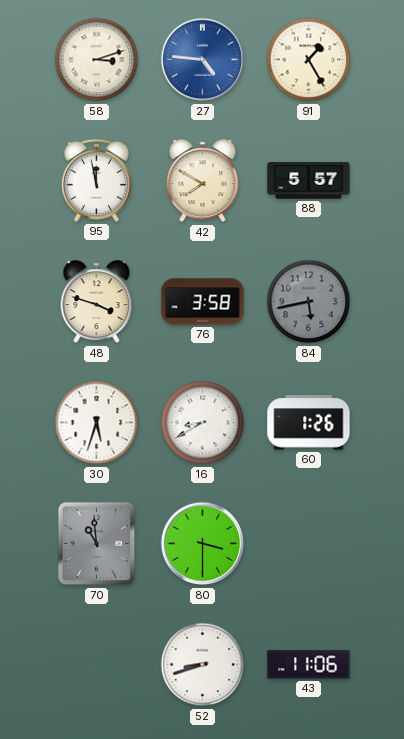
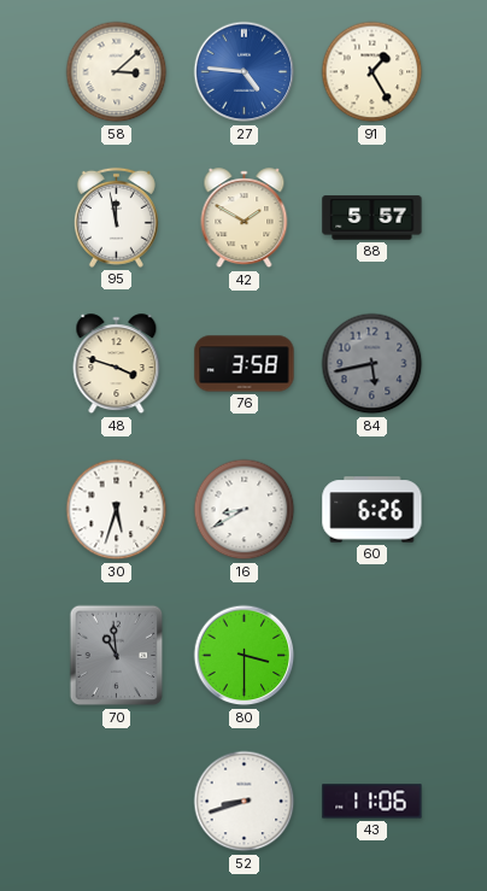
58: 3:12 -> 3:08 (117, 72)
42: 7:50 -> 1:50 (245, 218)
60: 1:26 -> 6:26 (372, 510)
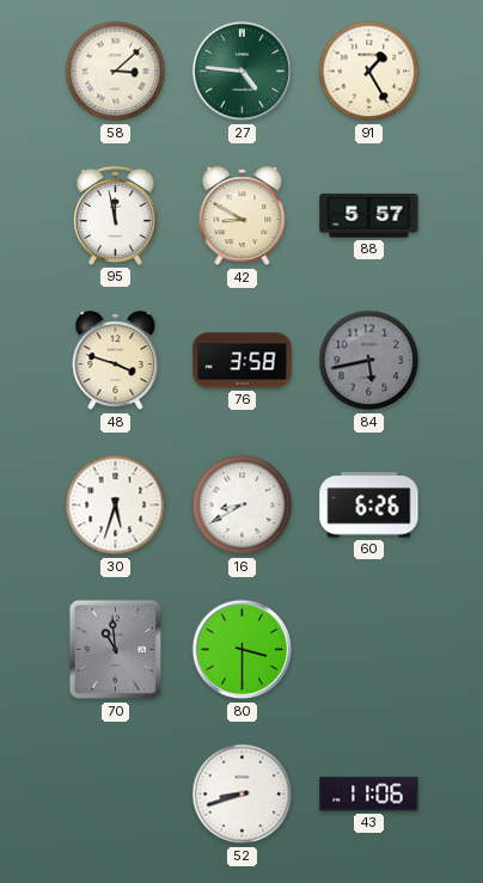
27 dial: blue -> green (243, 72)
42: 1:50 -> 8:50 (243, 216)
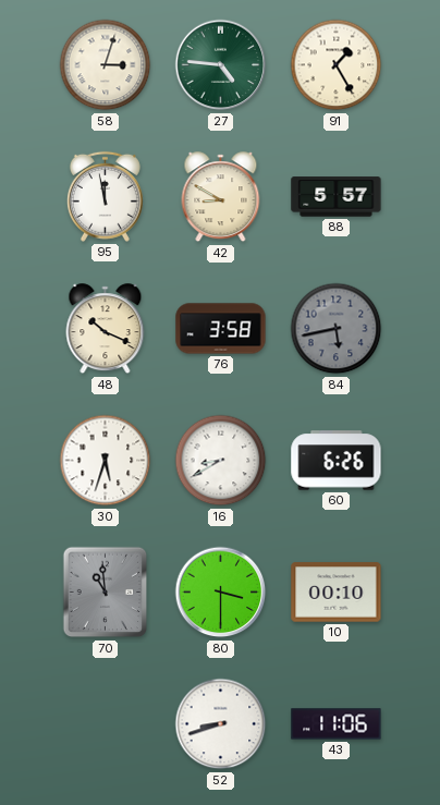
58: 3:08 -> 3:03 (106, 65)
48: 3:48 -> 10:19 (106, 329)
10: none -> 00:10 (337, 593)
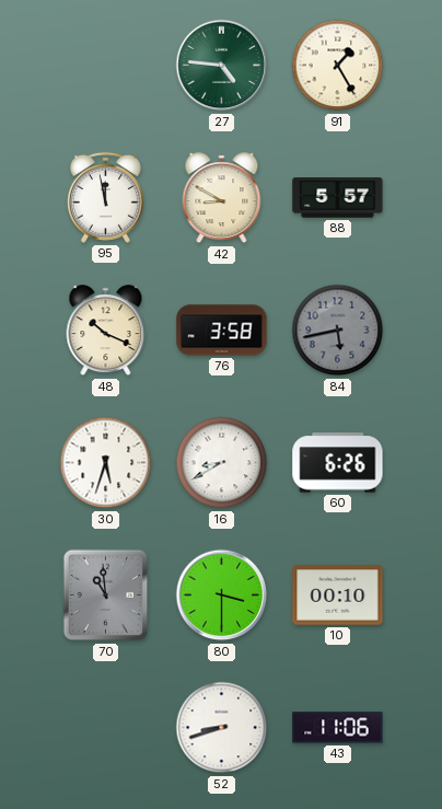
58: 3:03 -> none (106, 65)
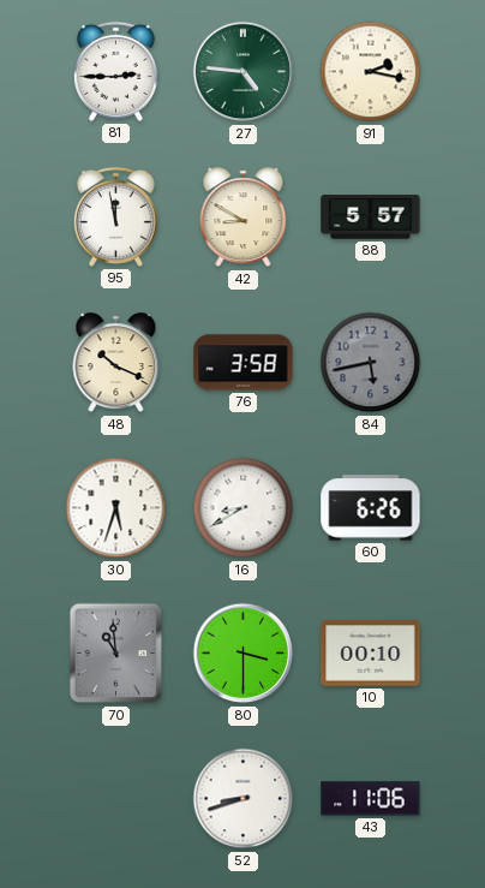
81: none -> 2:45 (115, 71)
91: 1:25 -> 2:17 (371, 72)
